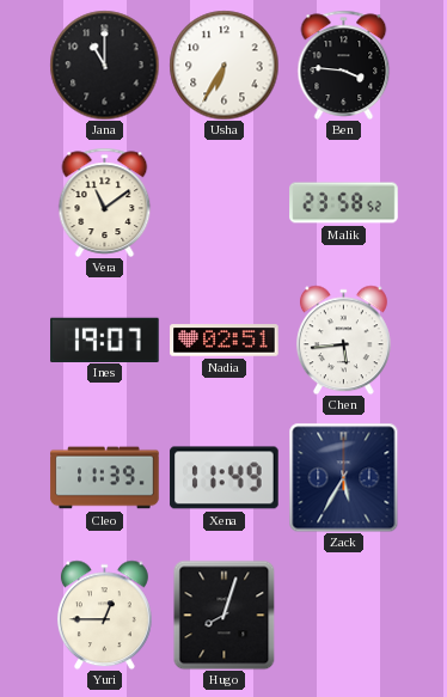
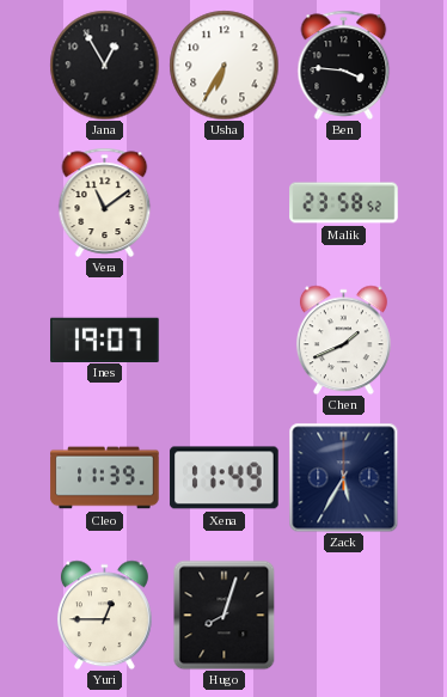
Jana: 11:00 -> 12:55 (104, 65)
Nadia: 02:51 -> none (225, 341)
Chen: 5:44 -> 1:41 (343, 340)
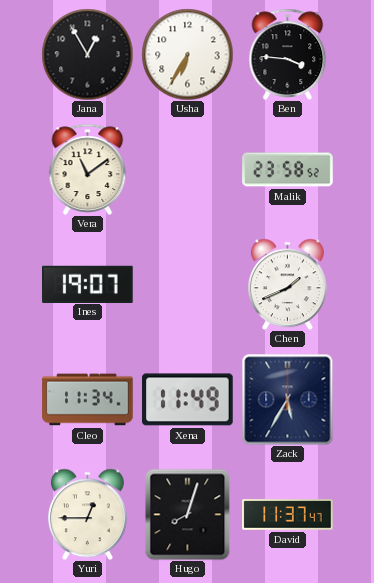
Cleo: 11:39 -> 11:34 (88, 400)
David: none -> 11:37 (288, 515)
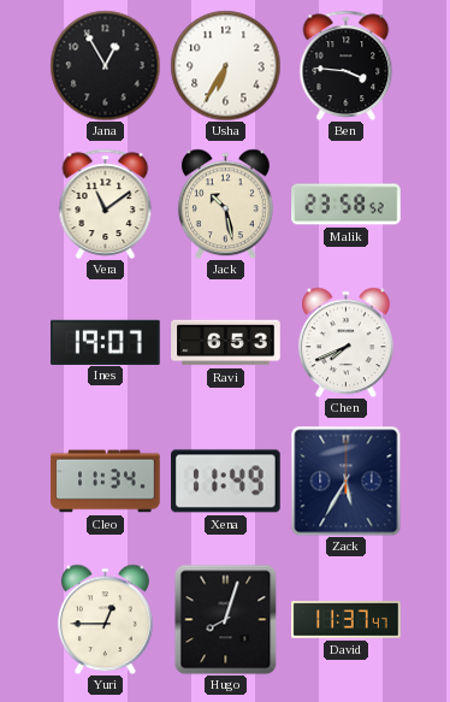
Jack: none -> 10:28 (225, 203)
Ravi: none -> 6:53 (226, 343)
Chen: 1:41 -> 7:41 (345, 342)
